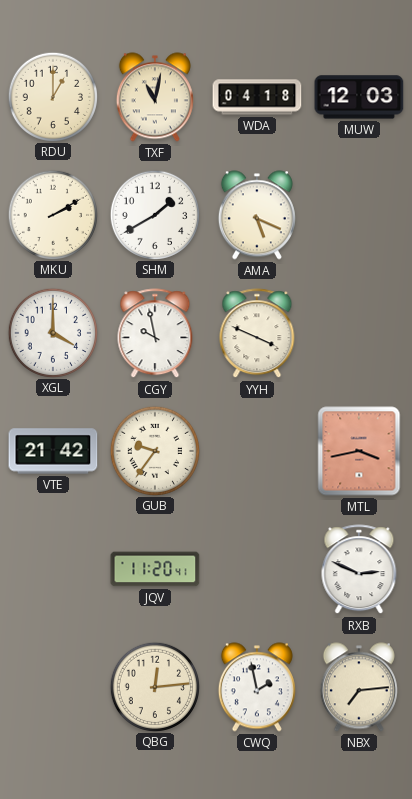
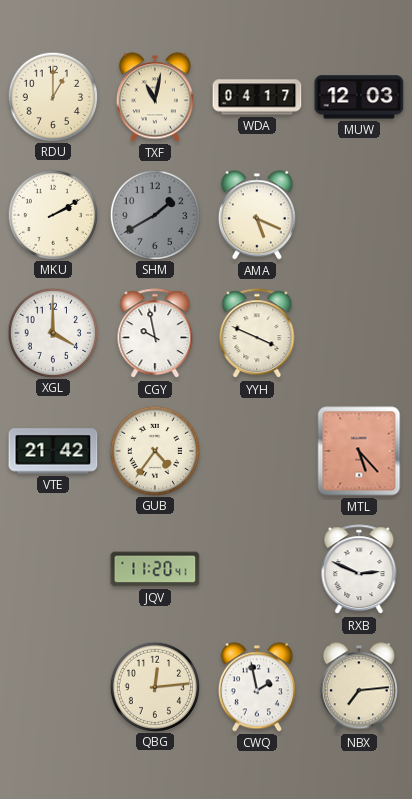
WDA: 04:18 -> 04:17 (257, 97)
SHM dial: white -> grey (154, 214)
GUB: 9:36 -> 4:36 (154, 450)
MTL: 3:43 -> 5:23 (359, 451)
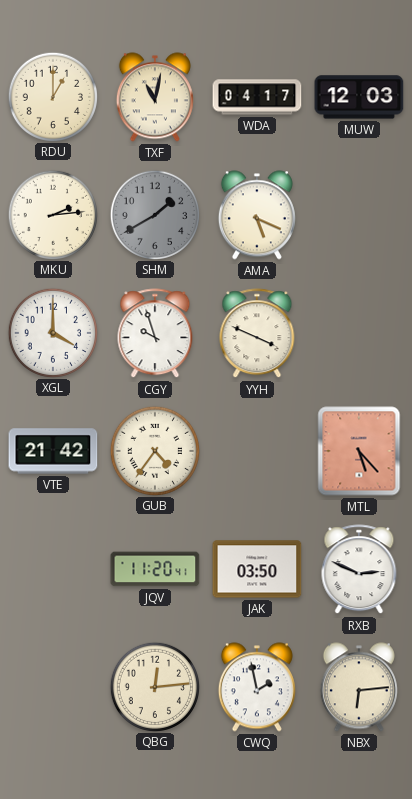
MKU: 2:10 -> 2:14 (52, 214)
CGY: 9:58 -> 9:57 (155, 334)
JAK: none -> 03:50 (257, 569)
NBX: 7:14 -> 6:14 (359, 687)
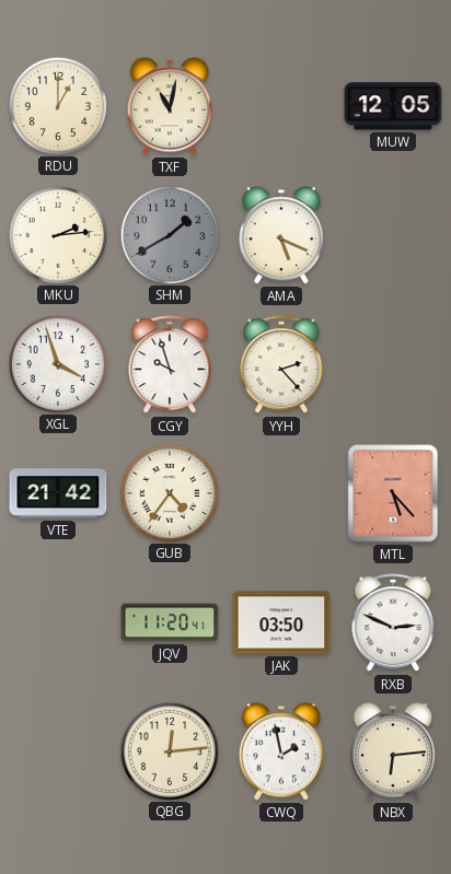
WDA: 04:17 -> none (257, 97)
MUW: 12:03 -> 12:05 (393, 106)
XGL: 4:00 -> 3:57 (57, 363)
YYH: 3:49 -> 2:23 (281, 365)
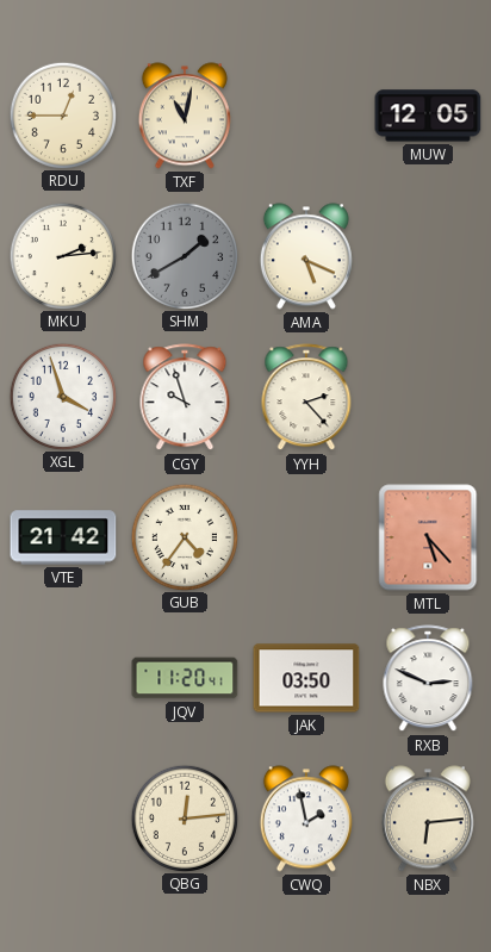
RDU: 1:00 -> 12:45 (62, 114)
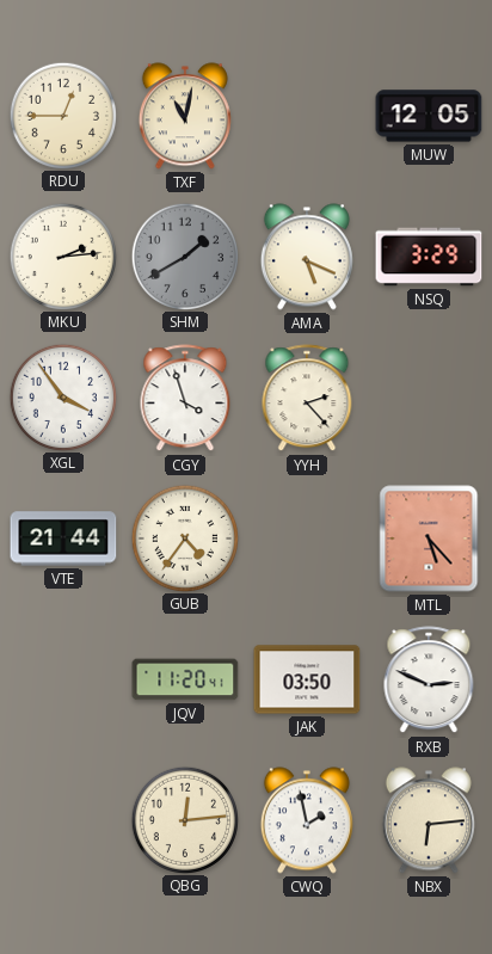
NSQ: none -> 3:29 (429, 257)
XGL: 3:57 -> 3:54 (62, 396)
CGY: 9:57 -> 3:57 (185, 399)
VTE: 21:42 -> 21:44 (63, 538)
